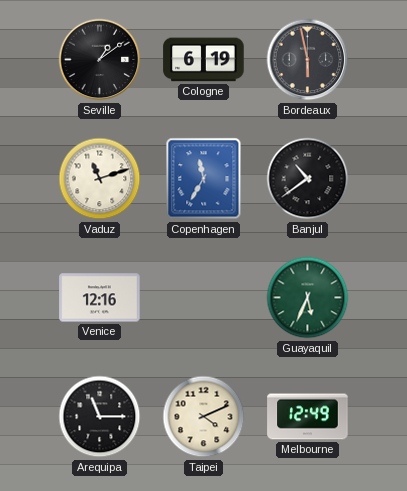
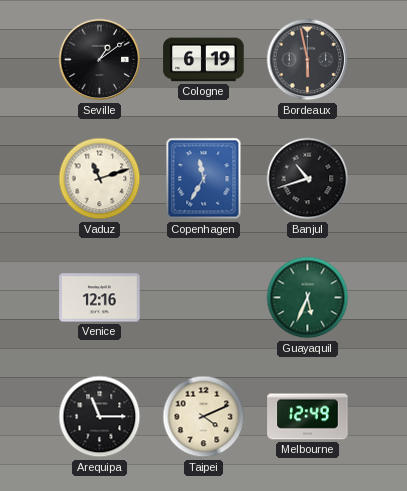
Banjul: 10:39 -> 10:42 (308, 179)
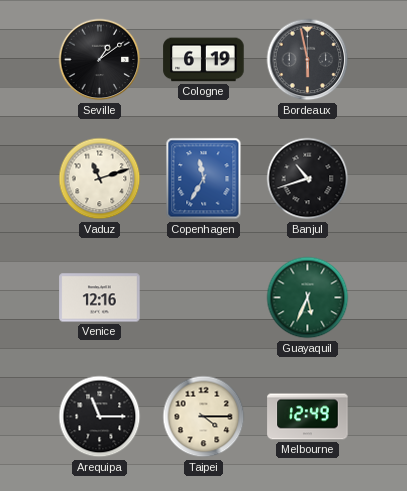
Taipei: 4:11 -> 4:15 (204, 417)
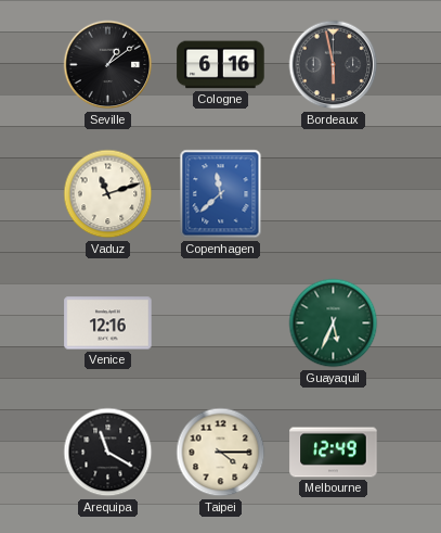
Cologne: 6:19 -> 6:16 (221, 65)
Copenhagen: 11:35 -> 11:38 (221, 194)
Banjul: 10:42 -> none (308, 179)
Arequipa: 11:15 -> 11:20 (108, 453)
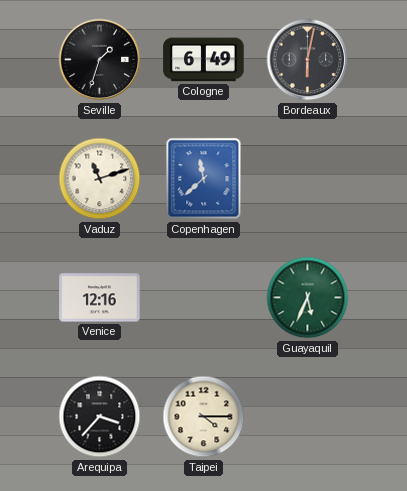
Seville: 1:09 -> 1:33 (100, 60)
Cologne: 6:16 -> 6:49 (204, 60)
Bordeaux: 5:58 -> 6:02 (308, 60)
Arequipa: 11:20 -> 3:37 (100, 417)
Melbourne: 12:49 -> none (334, 453)
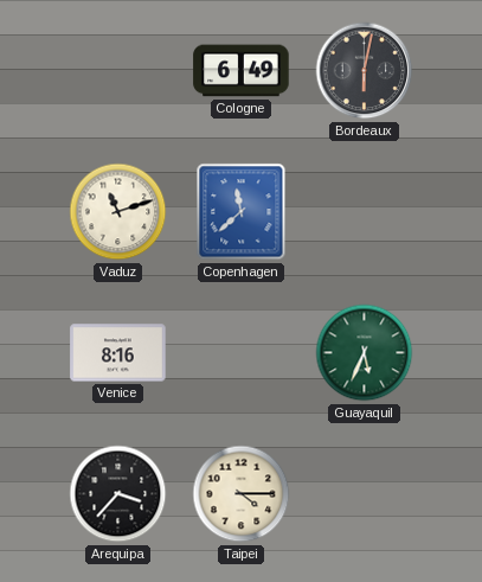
Seville: 1:33 -> none (100, 60)
Venice: 12:16 -> 8:16 (118, 353)
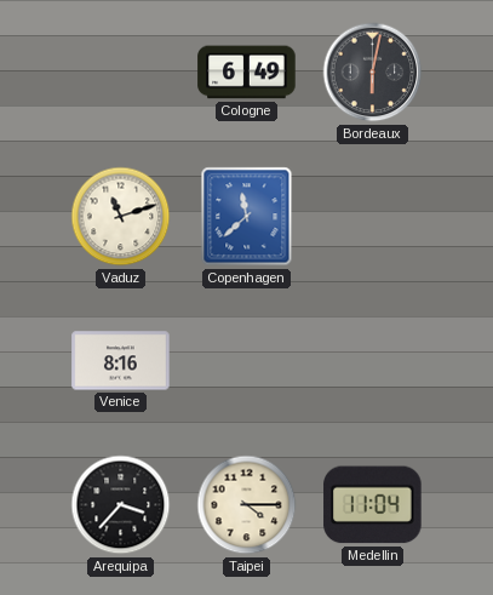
Guayaquil: 5:34 -> none (365, 353)
Medellin: none -> 11:04 (373, 505)
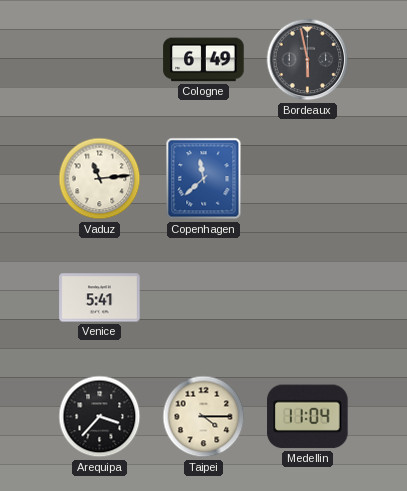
Bordeaux: 6:02 -> 5:58 (308, 60)
Vaduz: 11:12 -> 11:14 (100, 179)
Venice: 8:16 -> 5:41 (100, 298)
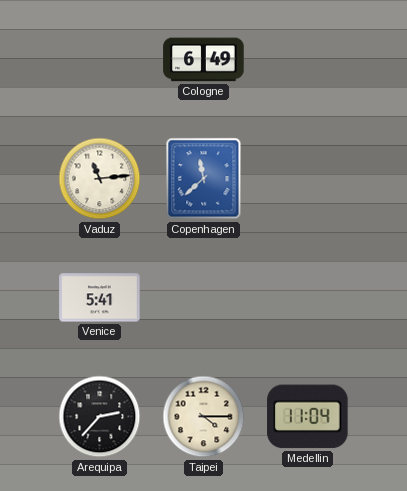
Bordeaux: 5:58 -> none (308, 60)
Arequipa: 3:37 -> 2:37 (100, 417)
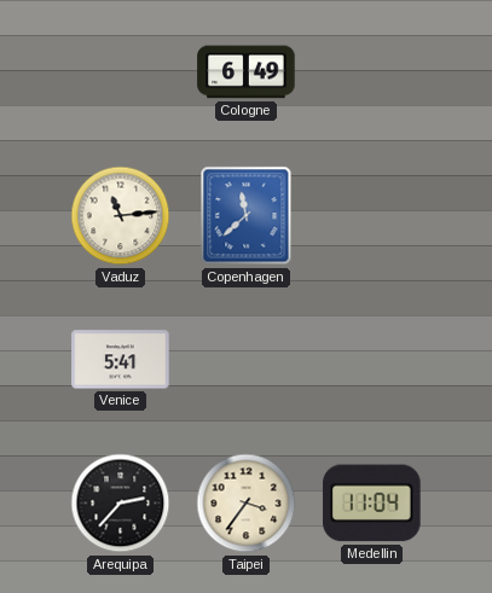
Taipei: 4:15 -> 3:36 (247, 504)
